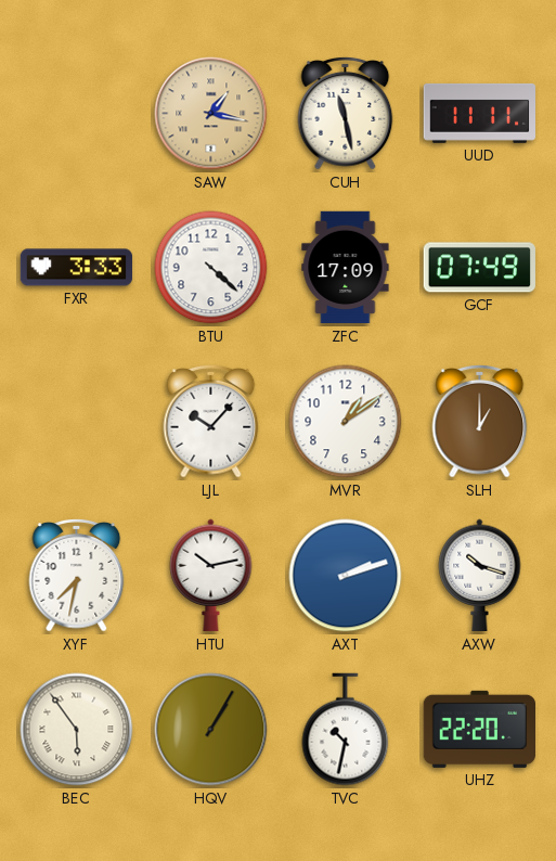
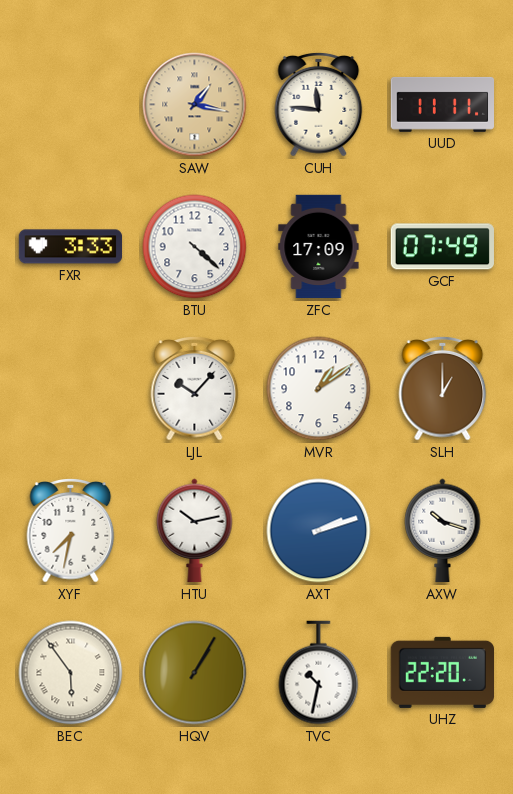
CUH: 11:28 -> 11:46 (319, 105)
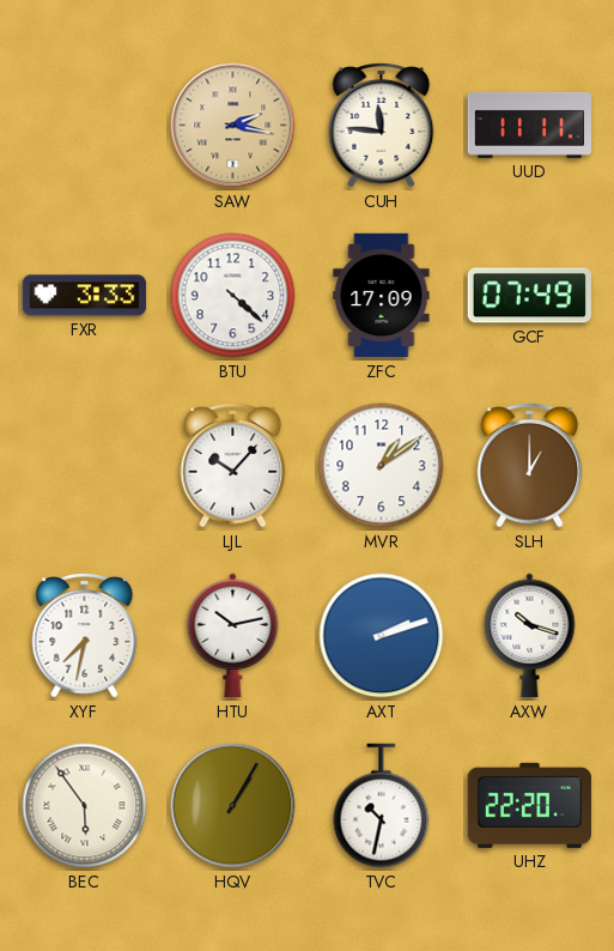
SAW: 1:17 -> 2:17 (233, 126)
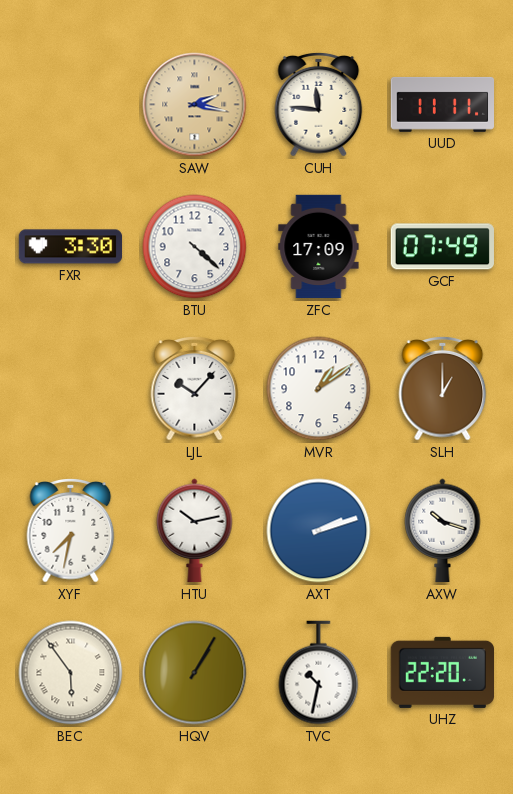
FXR: 3:33 -> 3:30 (71, 247)
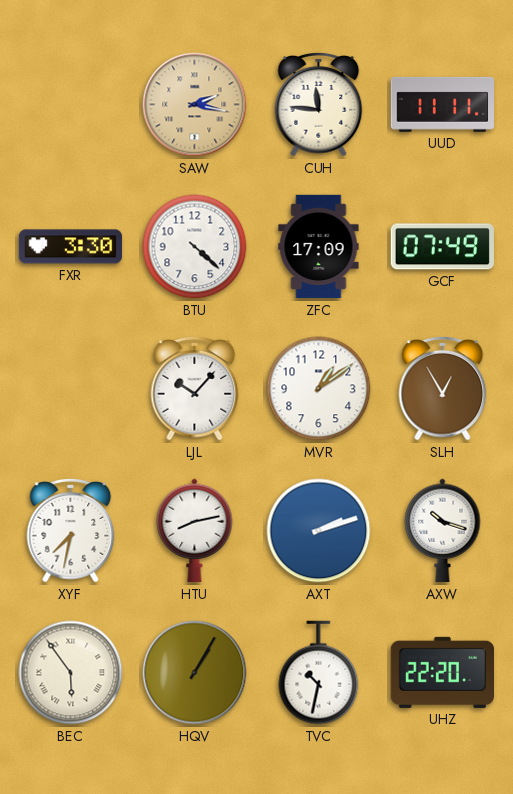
SLH: 1:00 -> 12:55 (443, 389)
HTU: 10:13 -> 8:13 (195, 531)
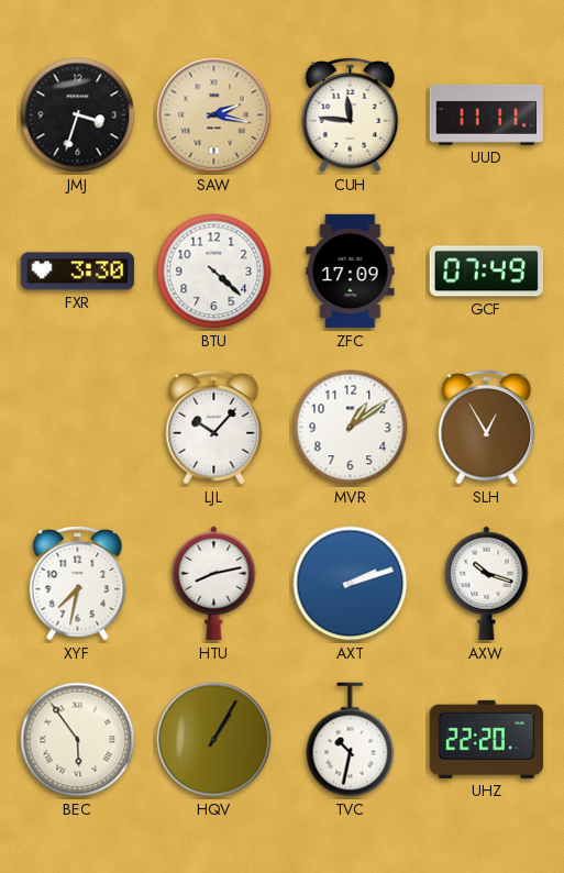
JMJ: none -> 3:33 (78, 115)
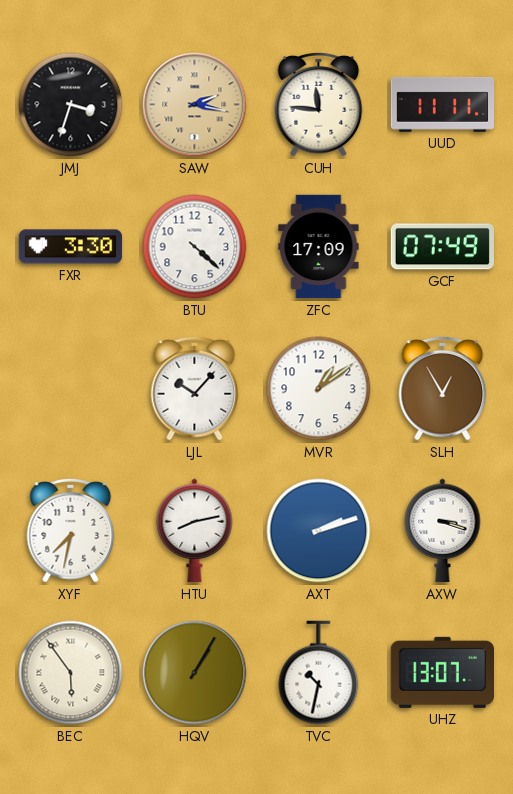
AXW: 10:18 -> 3:18 (443, 531)
UHZ: 22:20 -> 13:07 (442, 672)
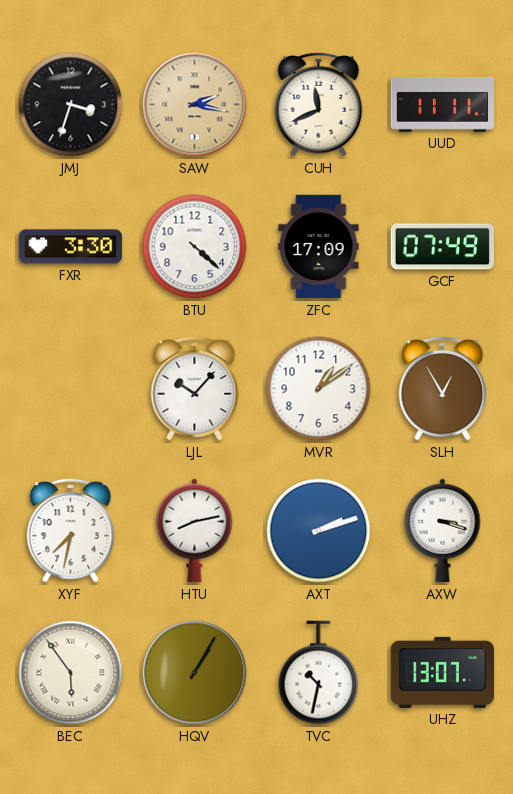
CUH: 11:46 -> 11:41 (319, 105)
